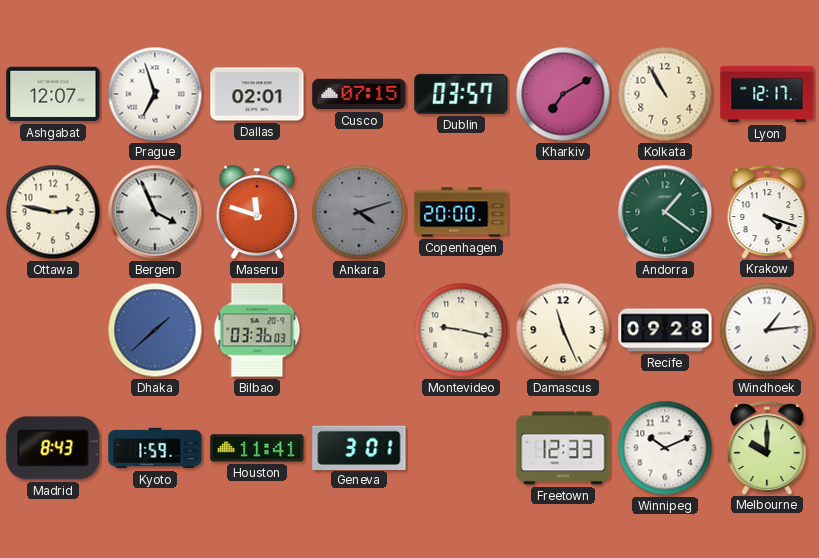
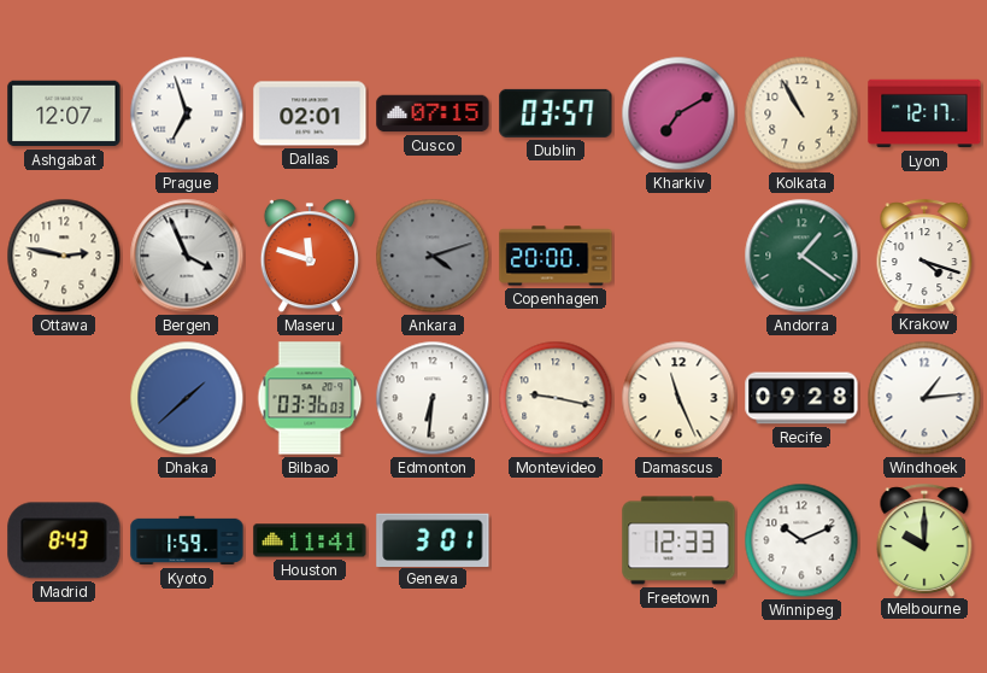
Edmonton: none -> 6:31 (433, 398)
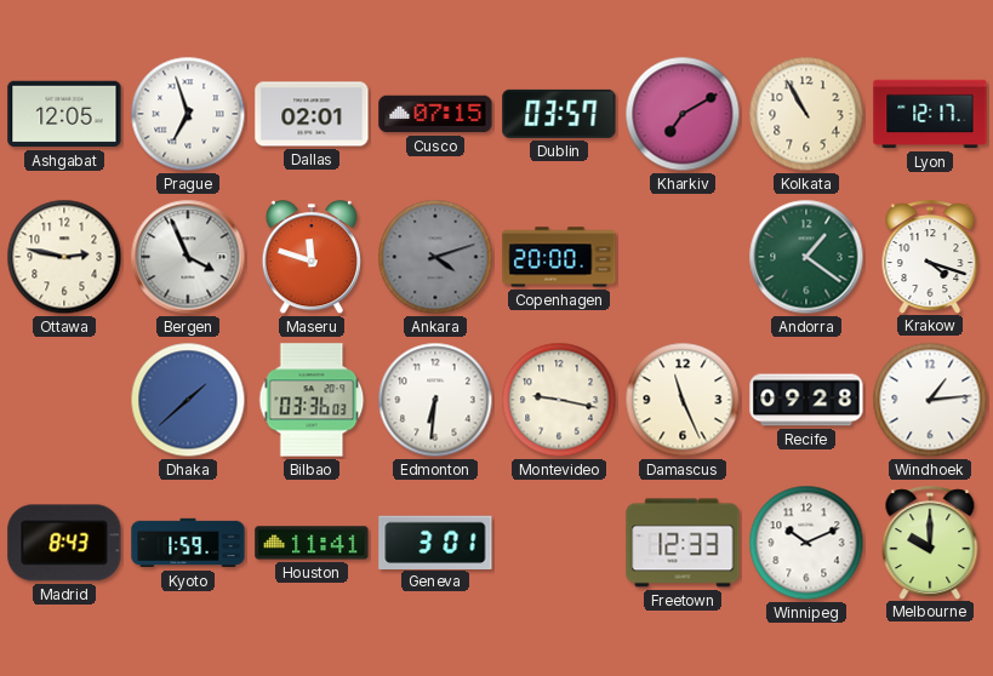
Ashgabat: 12:07 -> 12:05 (64, 114)
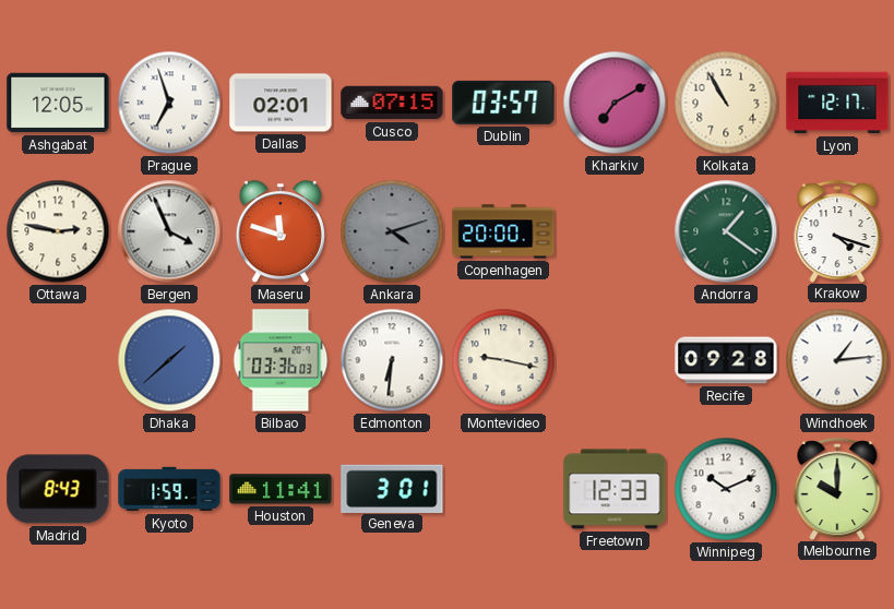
Damascus: 11:26 -> none (683, 400)
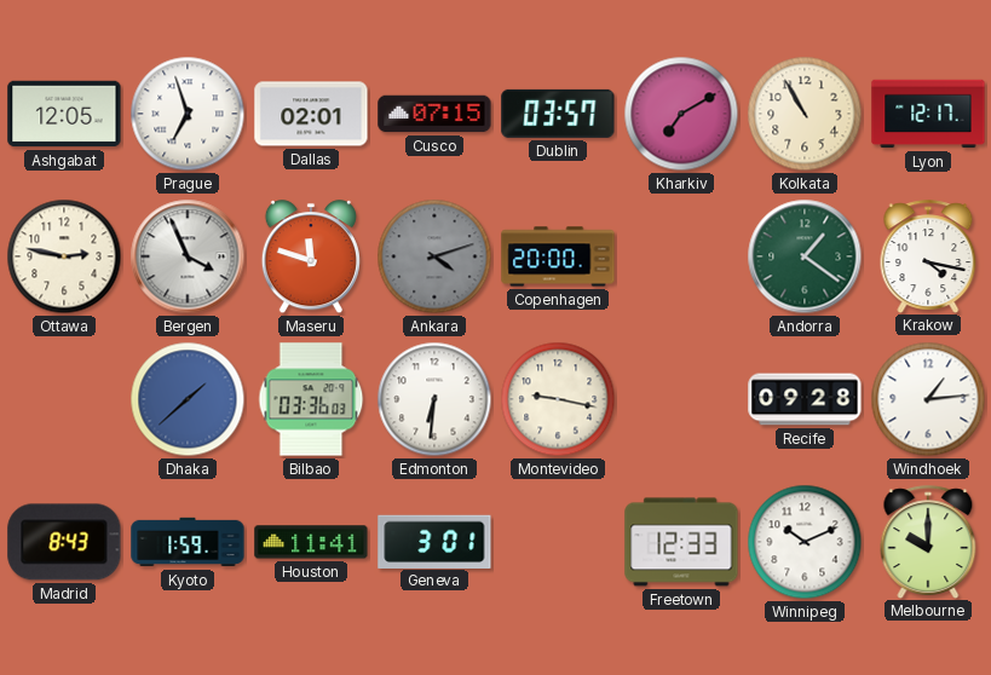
Krakow: 4:18 -> 4:17 (928, 256)
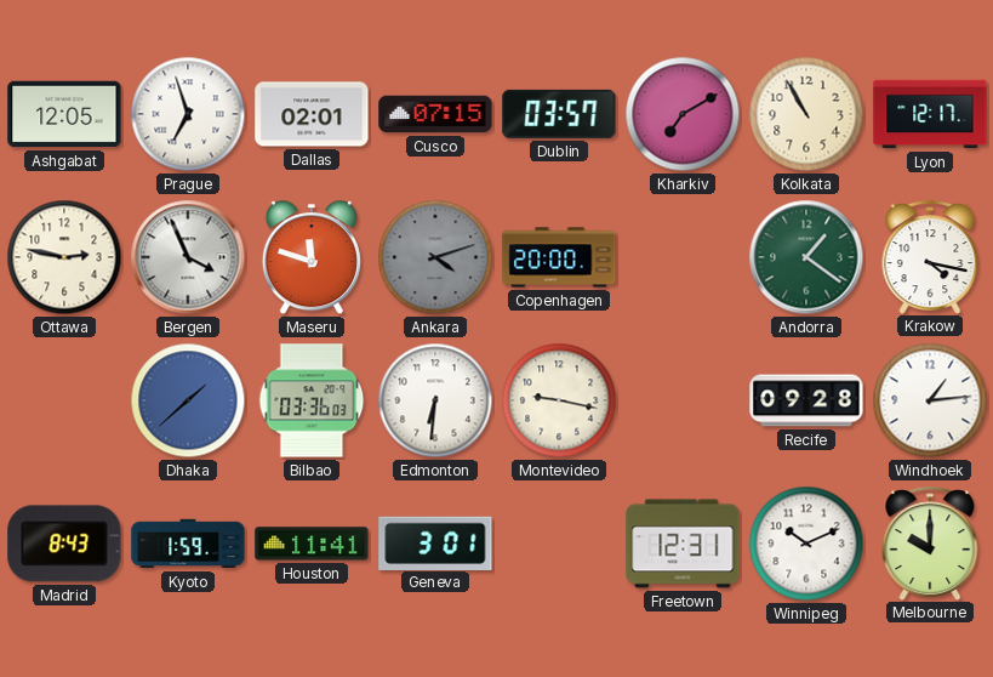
Freetown: 12:33 -> 12:31 (683, 544)
